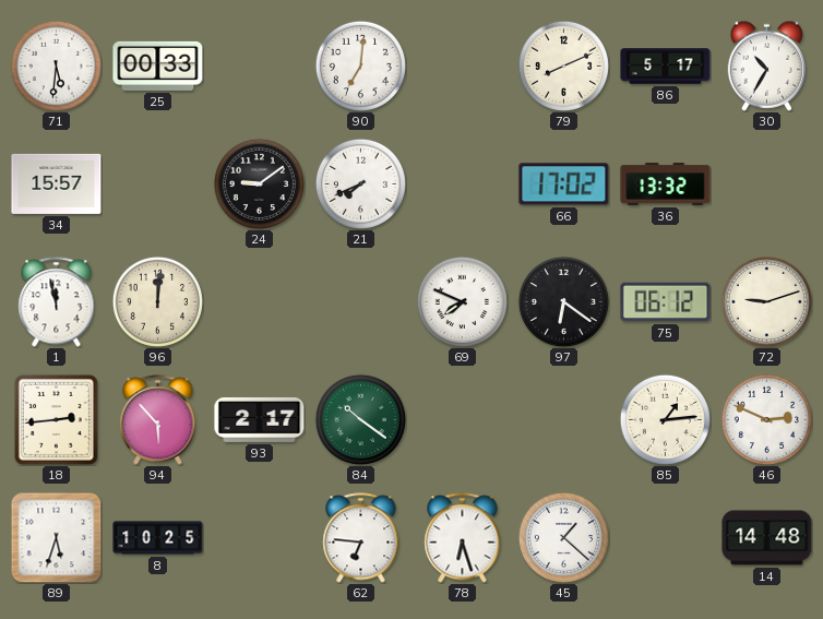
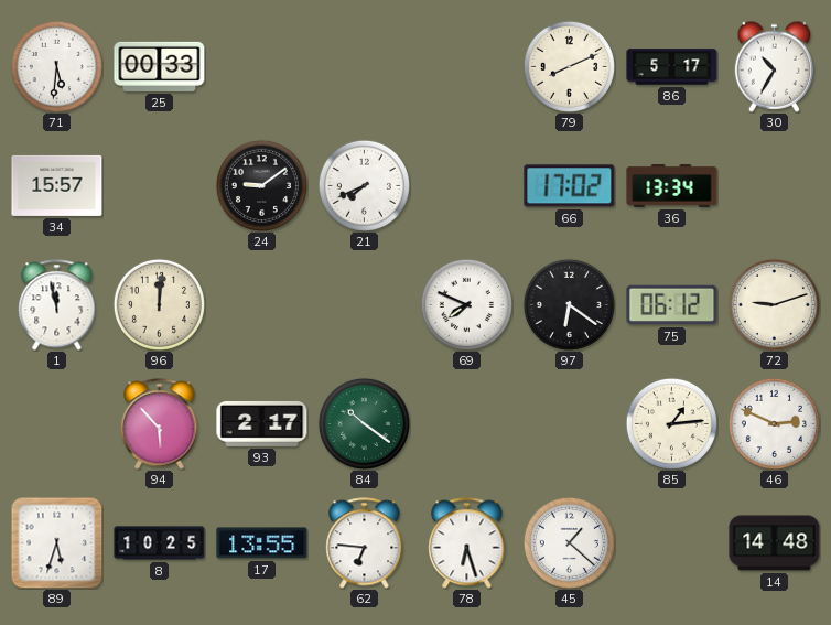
90: 7:01 -> none (360, 66)
36: 13:32 -> 13:34 (672, 186)
18: 2:44 -> none (56, 419)
17: none -> 13:55 (262, 543)
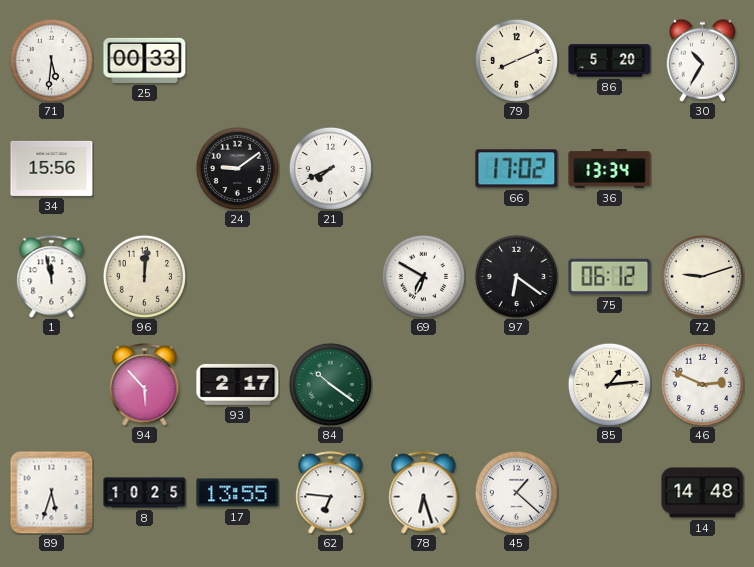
86: 5:17 -> 5:20 (610, 61)
34: 15:57 -> 15:56 (52, 168)
69: 7:49 -> 6:50 (423, 276)
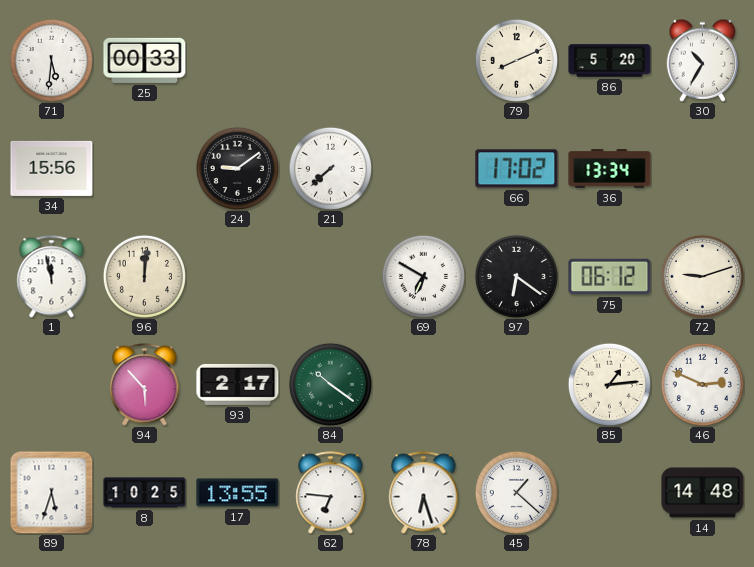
21: 7:41 -> 7:38 (330, 168)
